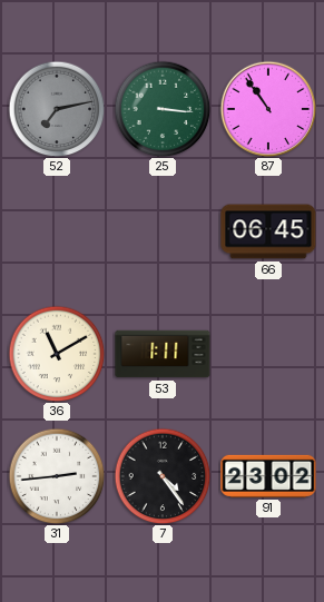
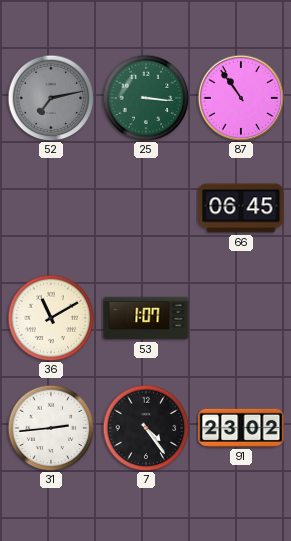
53: 1:11 -> 1:07 (146, 318)
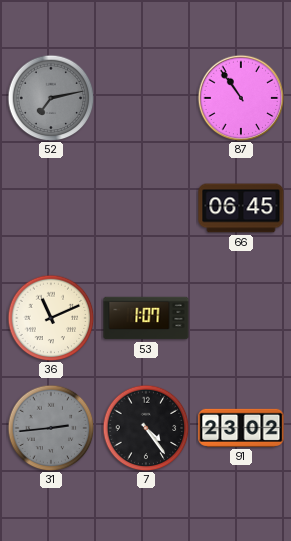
25: 3:16 -> none (146, 98)
36: 11:10 -> 11:11 (51, 318)
31 dial: white -> grey (51, 428)
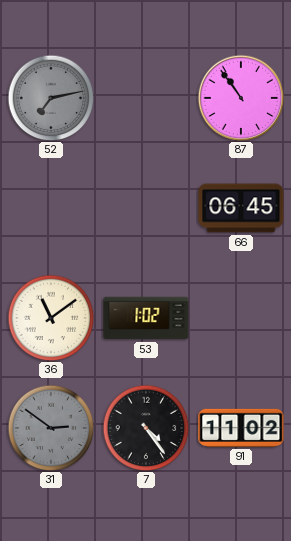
36: 11:11 -> 11:09 (51, 318)
53: 1:07 -> 1:02 (146, 318)
31: 2:44 -> 2:51 (51, 428)
91: 23:02 -> 11:02 (241, 428)
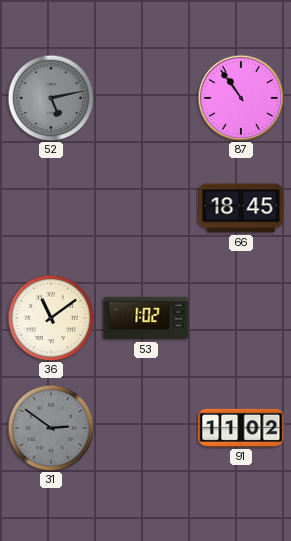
52: 7:13 -> 5:13 (51, 98)
66: 06:45 -> 18:45 (241, 208)
7: 4:24 -> none (146, 428)
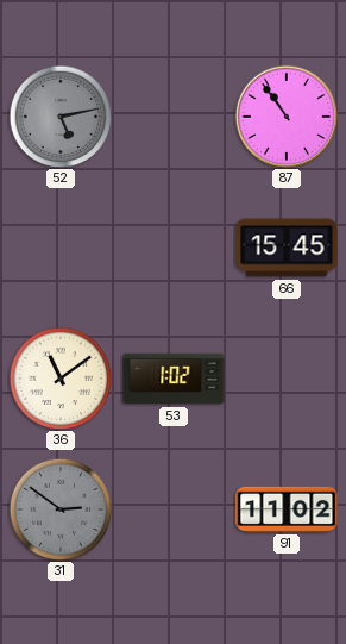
66: 18:45 -> 15:45 (287, 248)
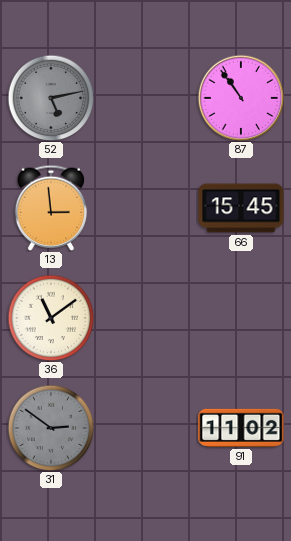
13: none -> 2:59 (51, 208)
53: 1:02 -> none (174, 379)
